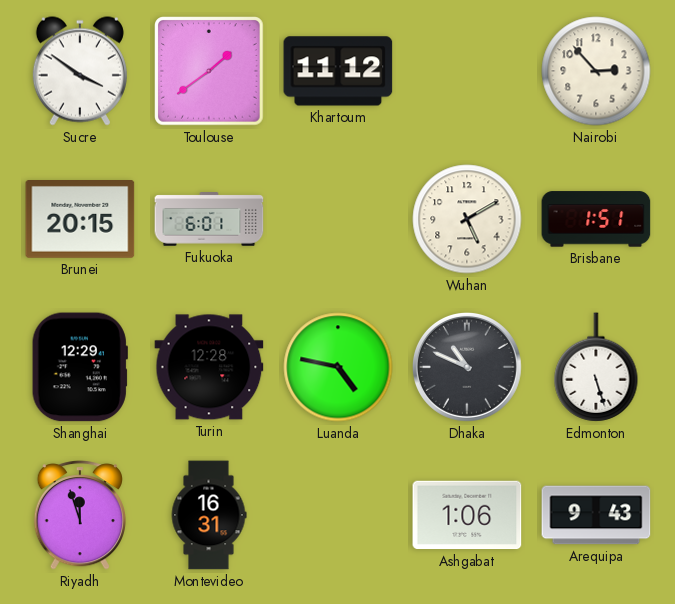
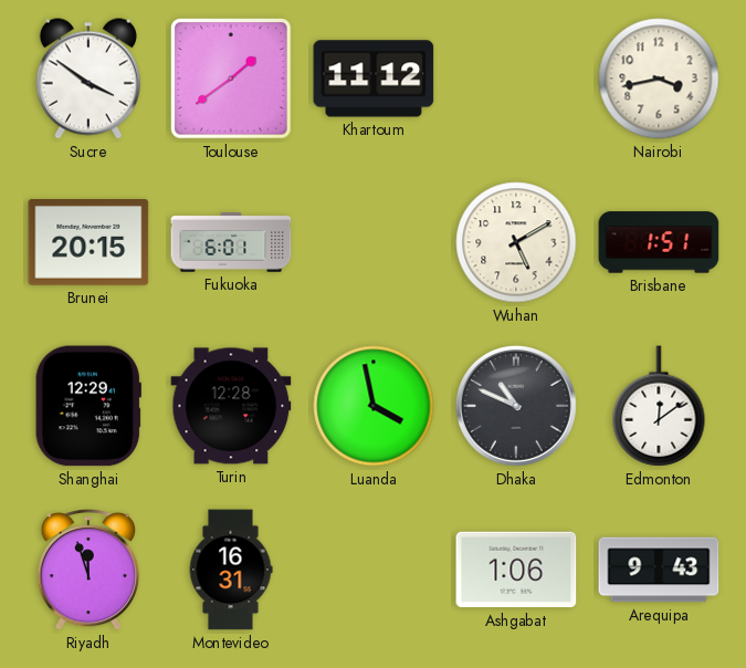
Nairobi: 2:53 -> 3:43 (659, 79)
Luanda: 4:47 -> 3:58 (374, 406)
Edmonton: 5:27 -> 12:09 (659, 406)
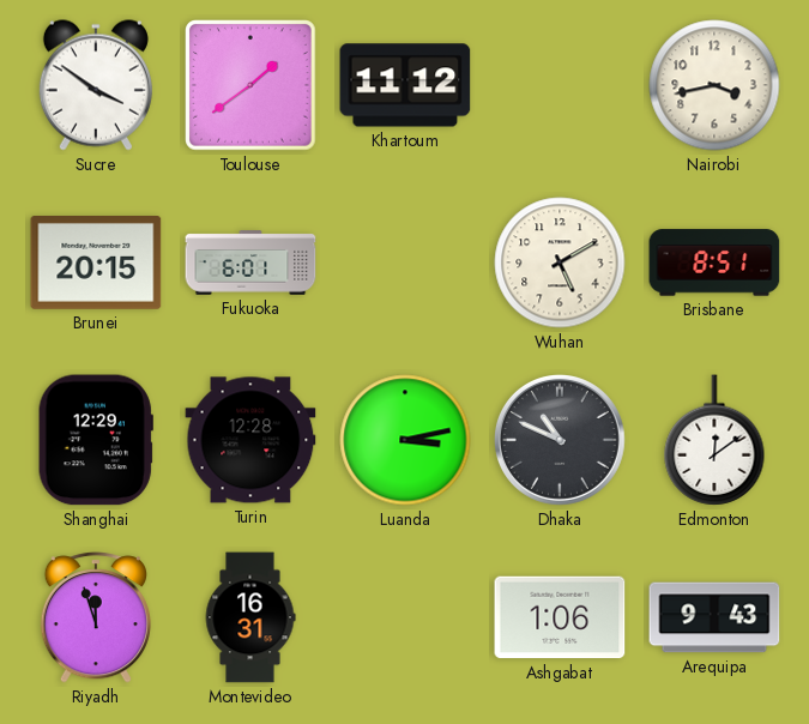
Brisbane: 1:51 -> 8:51 (714, 263)
Luanda: 3:58 -> 3:13 (405, 440)
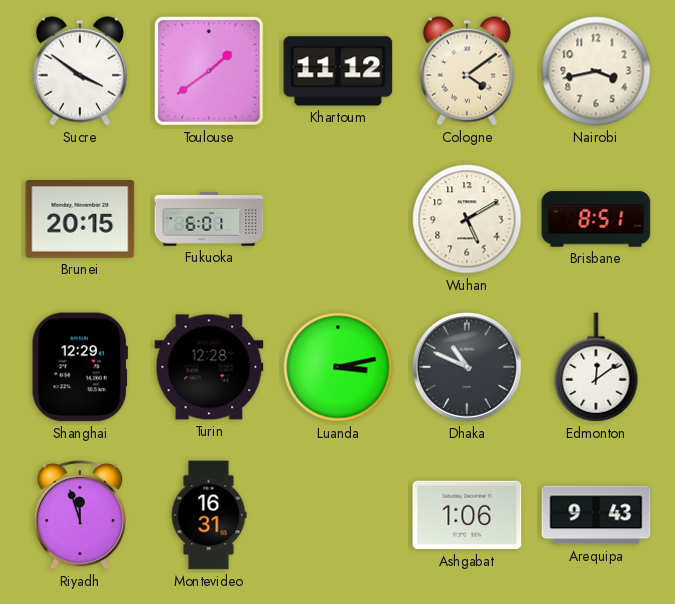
Cologne: none -> 4:09 (467, 71)
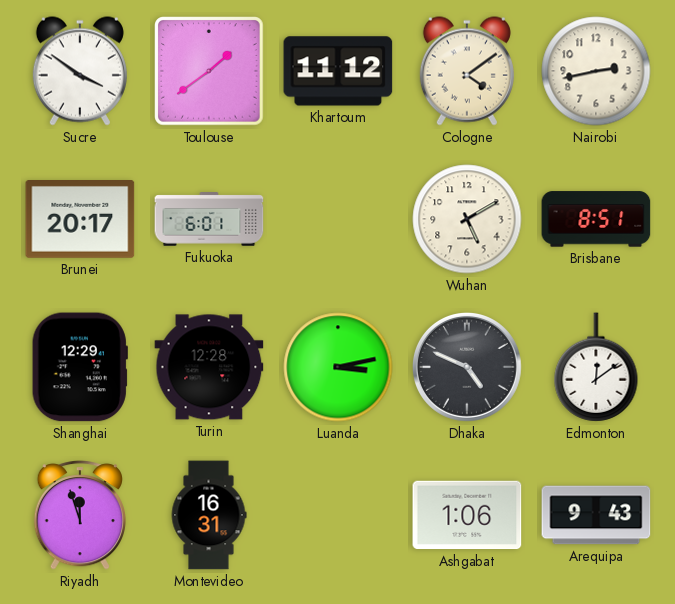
Nairobi: 3:43 -> 2:43 (596, 71)
Brunei: 20:15 -> 20:17 (80, 220)
Dhaka: 10:49 -> 4:49 (467, 367)
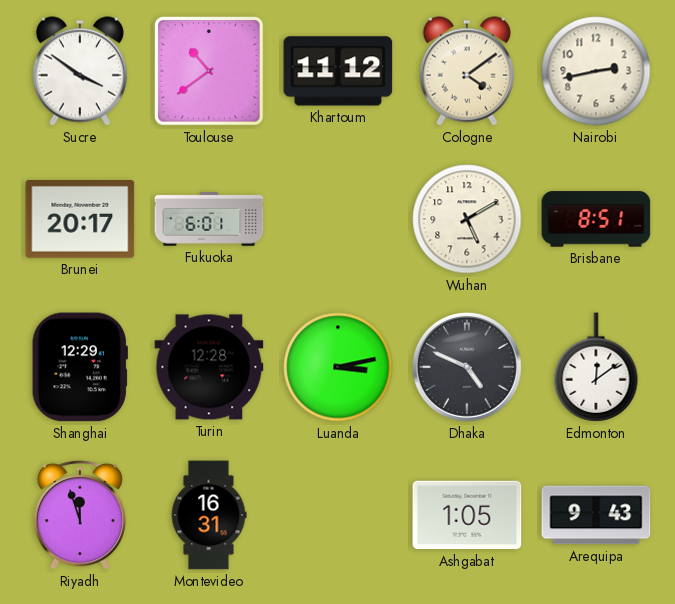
Toulouse: 1:39 -> 10:39 (209, 71)
Ashgabat: 1:06 -> 1:05 (467, 515)
